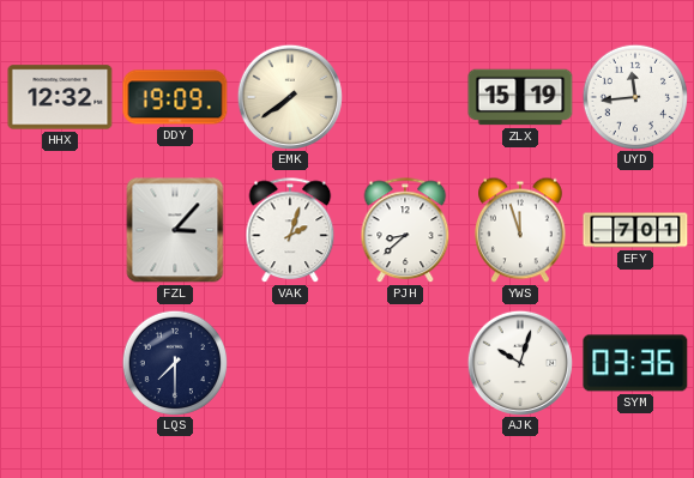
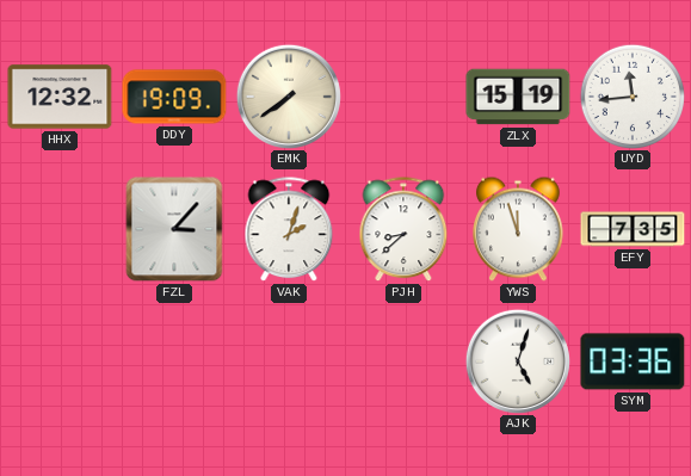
EFY: 7:01 -> 7:35 (633, 229)
LQS: 7:30 -> none (174, 362)
AJK: 10:03 -> 5:03 (517, 360)
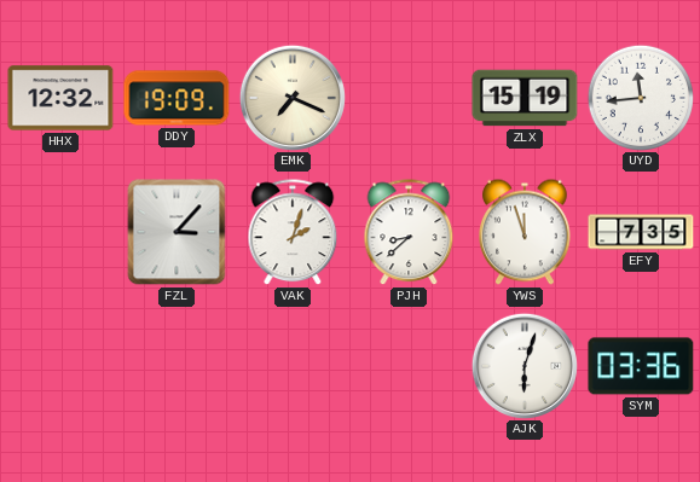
EMK: 7:39 -> 7:19 (291, 97)
AJK: 5:03 -> 6:03 (523, 365)
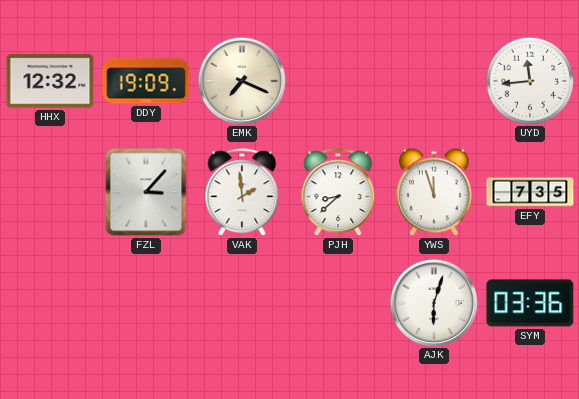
ZLX: 15:19 -> none (525, 98)
VAK: 2:03 -> 1:59 (242, 193)
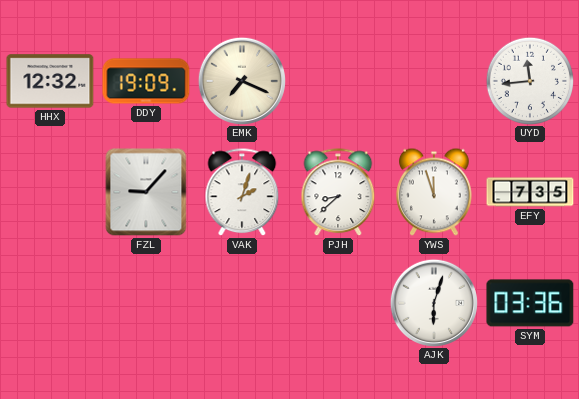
FZL: 3:07 -> 9:07 (146, 192)
VAK: 1:59 -> 2:03 (242, 193)
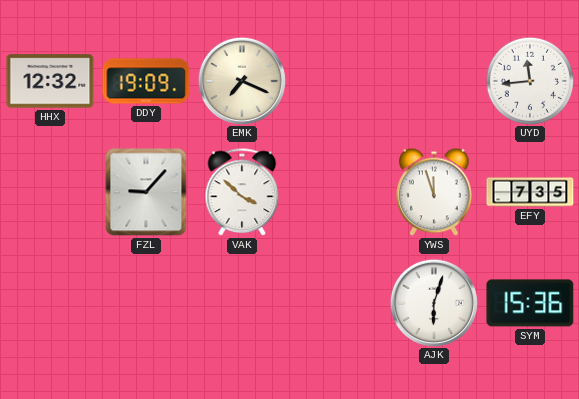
VAK: 2:03 -> 3:52 (242, 193)
PJH: 8:38 -> none (338, 193)
SYM: 03:36 -> 15:36 (530, 303)
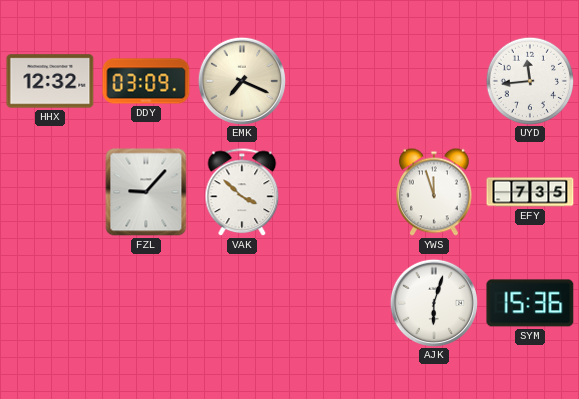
DDY: 19:09 -> 03:09 (146, 81)
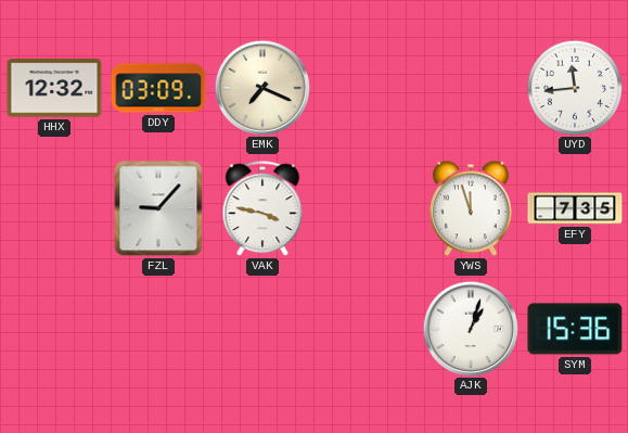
VAK: 3:52 -> 3:47 (262, 209)
AJK: 6:03 -> 1:03 (470, 328)
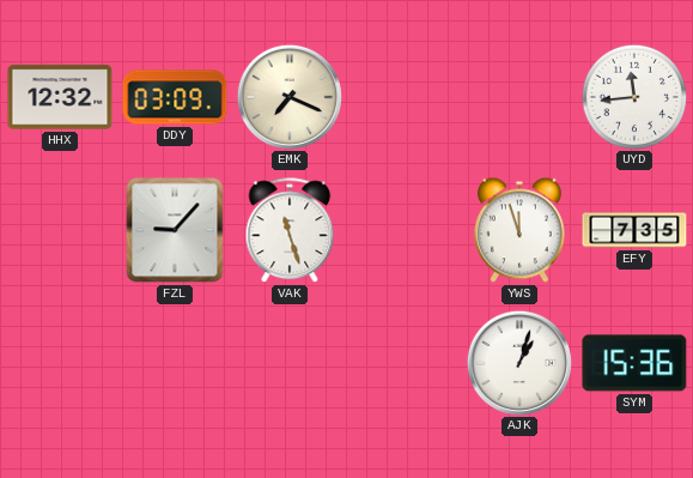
VAK: 3:47 -> 11:27 (290, 231)
